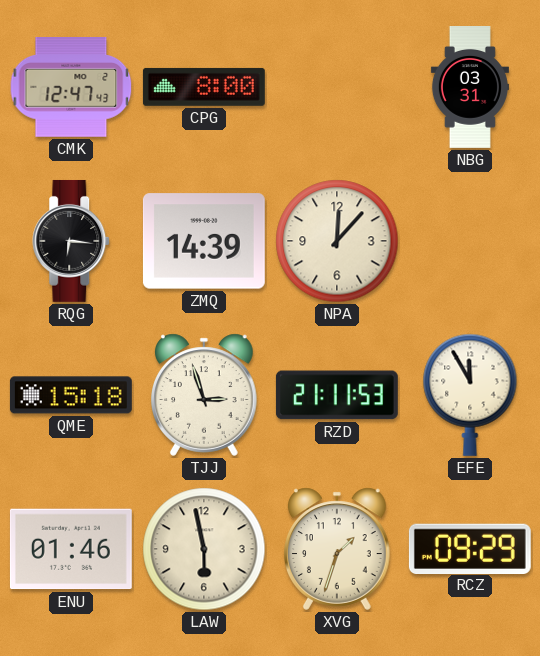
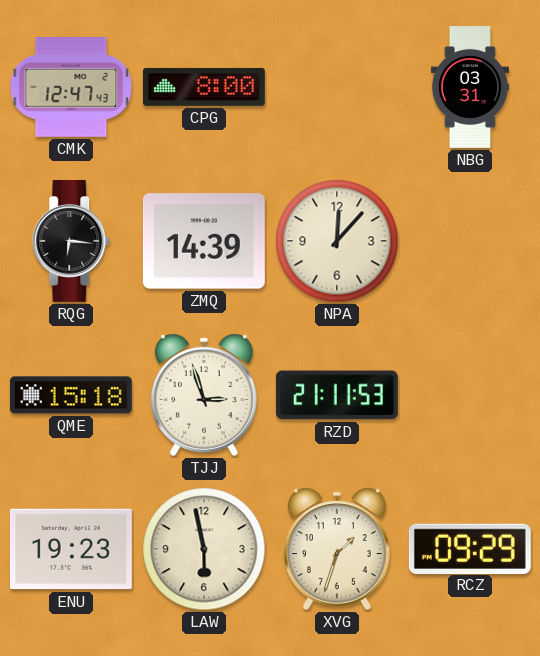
EFE: 11:55 -> none (470, 395)
ENU: 01:46 -> 19:23 (71, 549)
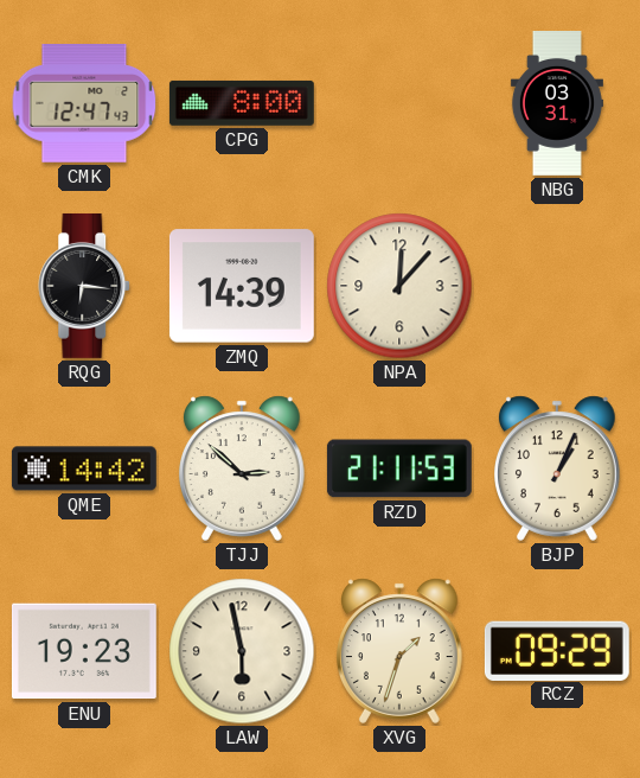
QME: 15:18 -> 14:42 (84, 468)
TJJ: 2:57 -> 2:52 (243, 468)
BJP: none -> 1:04 (558, 468)
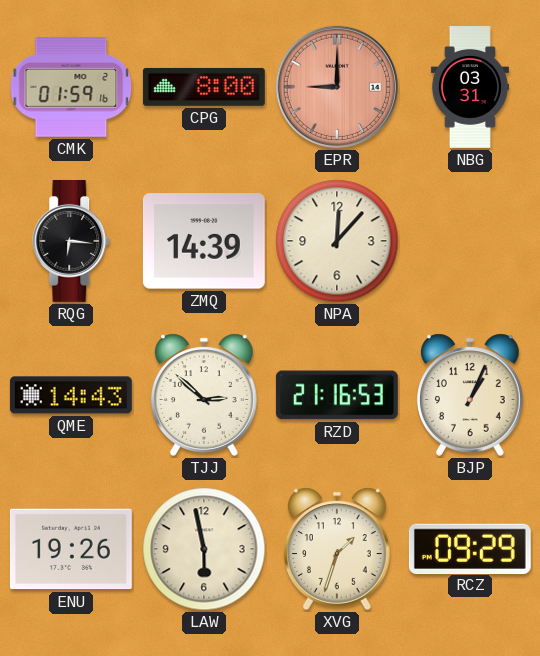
CMK: 12:47 -> 01:59 (71, 87)
EPR: none -> 9:00 (337, 87)
QME: 14:42 -> 14:43 (71, 395)
RZD: 21:11 -> 21:16 (337, 395)
ENU: 19:23 -> 19:26 (71, 549)
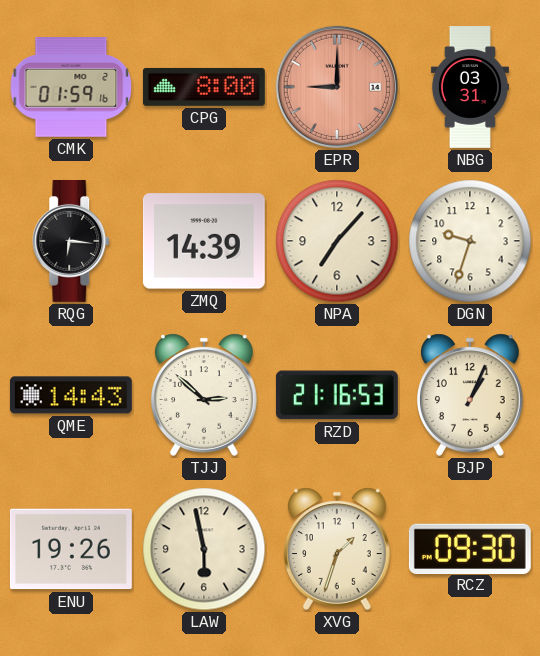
NPA: 12:07 -> 7:07 (337, 241)
DGN: none -> 9:33 (470, 241)
RCZ: 09:29 -> 09:30 (470, 548)
